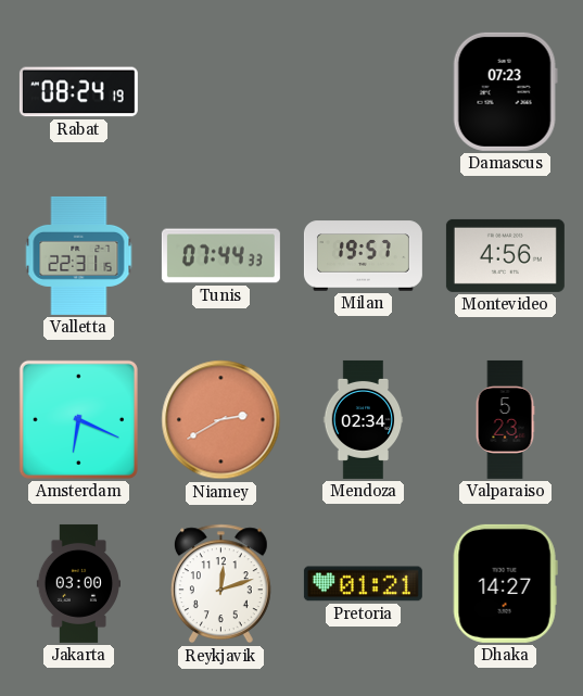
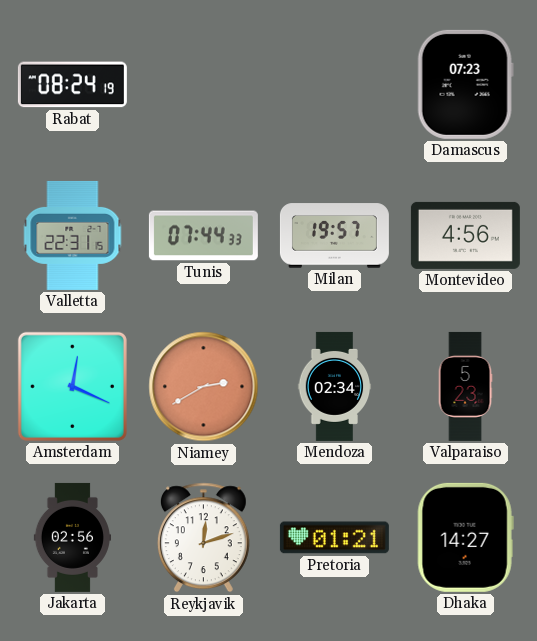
Amsterdam: 6:19 -> 12:19 (72, 386)
Jakarta: 03:00 -> 02:56 (72, 537)
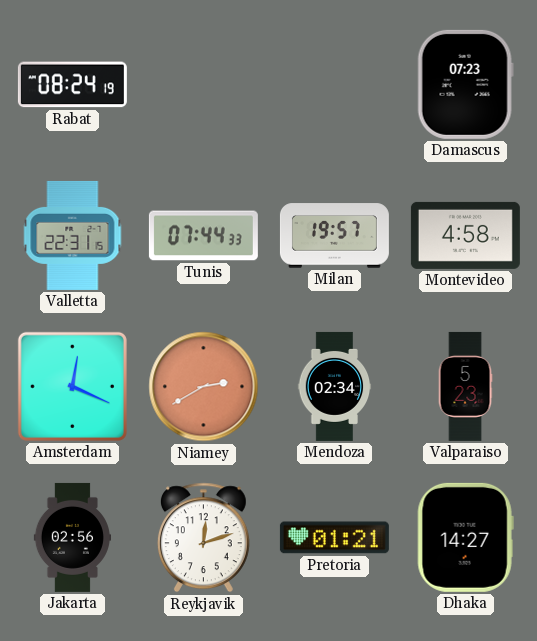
Montevideo: 4:56 -> 4:58 (465, 235)
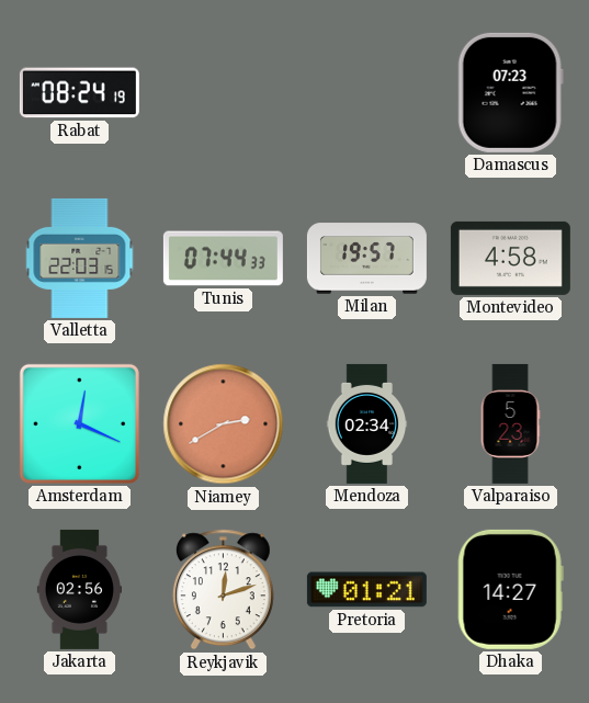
Valletta: 22:31 -> 22:03 (80, 258)
